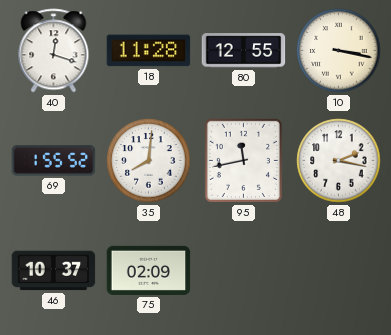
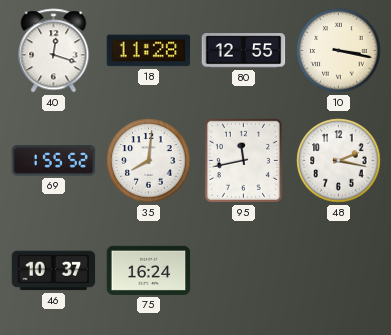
75: 02:09 -> 16:24 (149, 270)
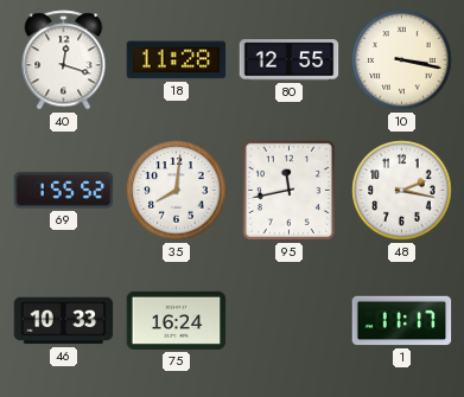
46: 10:37 -> 10:33 (64, 321)
1: none -> 11:17 (402, 321)
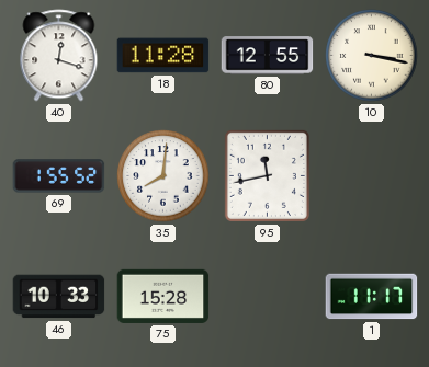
48: 2:17 -> none (402, 191)
75: 16:24 -> 15:28 (163, 296)
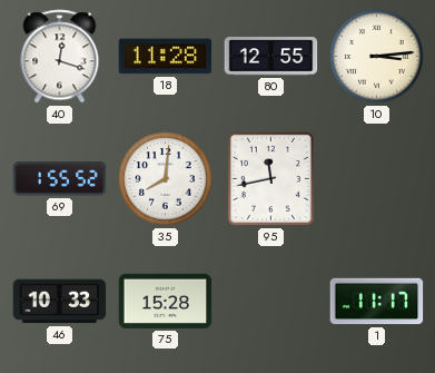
10: 3:17 -> 3:14 (377, 57)
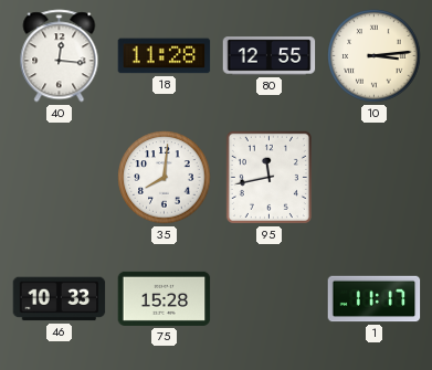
40: 12:18 -> 12:16 (60, 56)
69: 1:55 -> none (60, 179)
